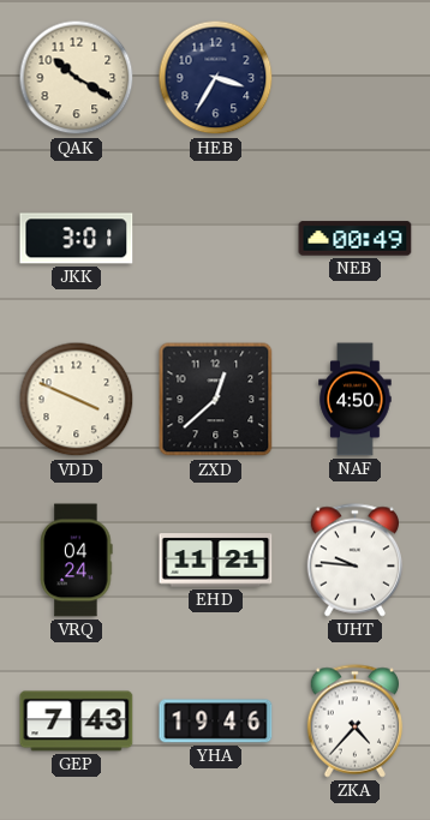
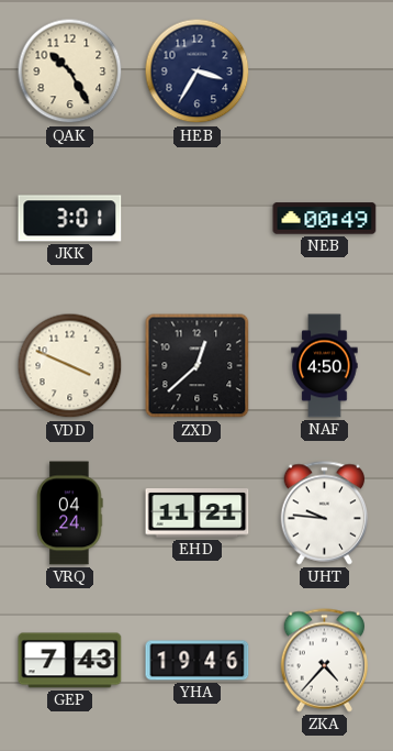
QAK: 10:20 -> 10:25 (70, 71)
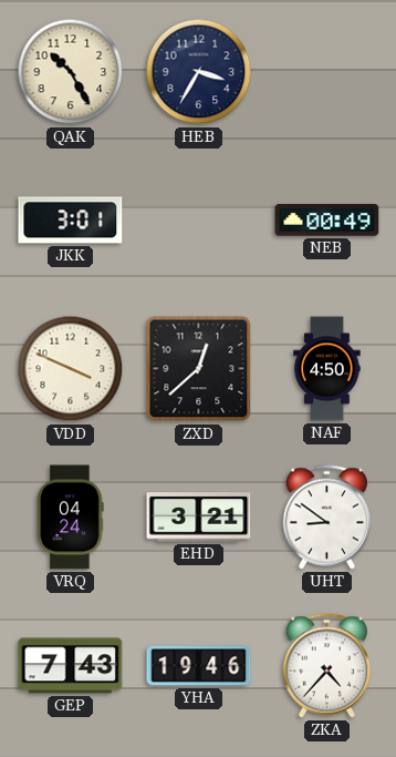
EHD: 11:21 -> 3:21 (199, 518)
UHT: 9:46 -> 8:51 (327, 518)
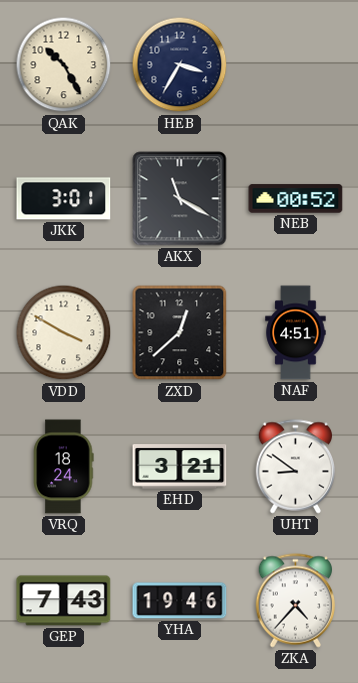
AKX: none -> 11:20 (180, 199)
NEB: 00:49 -> 00:52 (296, 199)
VDD: 3:49 -> 3:50 (64, 333)
NAF: 4:50 -> 4:51 (296, 333)
VRQ: 04:24 -> 18:24 (64, 467)
